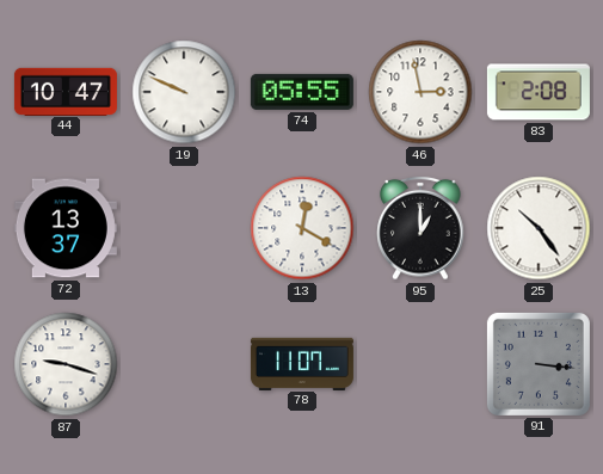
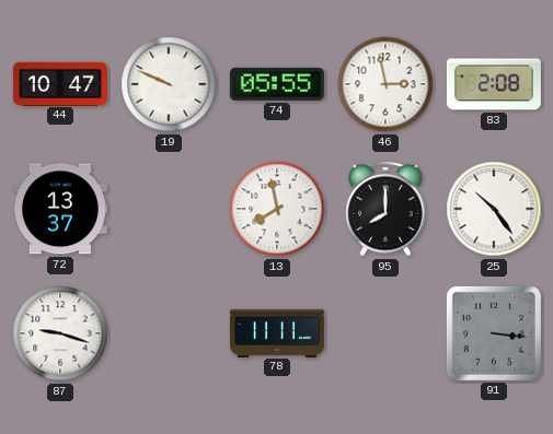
13: 12:20 -> 7:58 (277, 209)
95: 1:00 -> 8:00 (385, 209)
78: 11:07 -> 11:11 (277, 332)
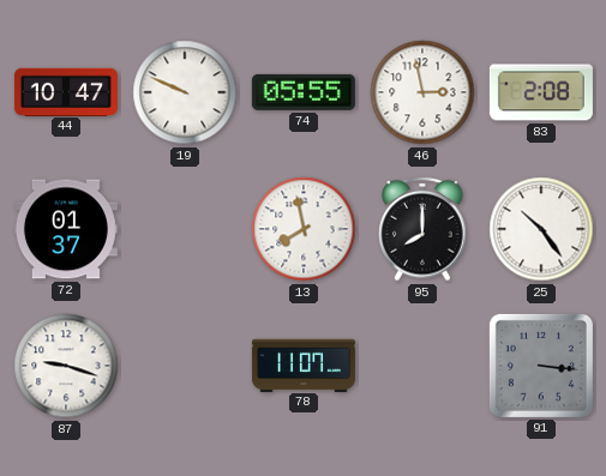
72: 13:37 -> 01:37 (66, 229)
78: 11:11 -> 11:07 (304, 364)
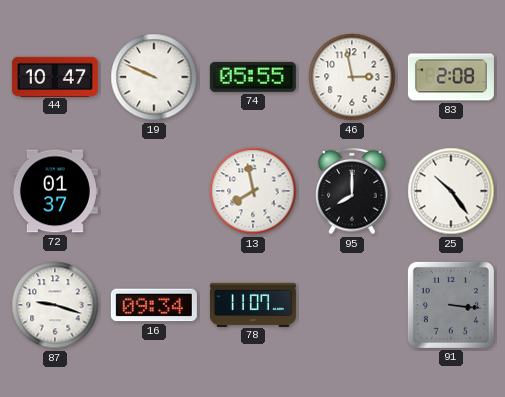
16: none -> 09:34 (154, 305)
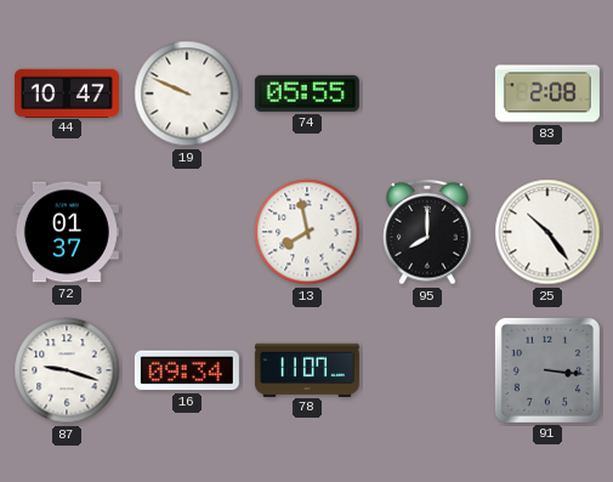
46: 2:58 -> none (352, 77)
